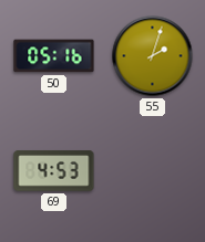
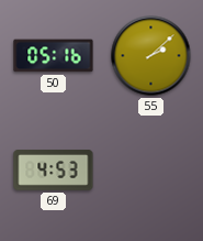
55: 2:03 -> 2:08 (151, 56)
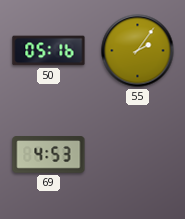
55: 2:08 -> 2:06 (138, 51)
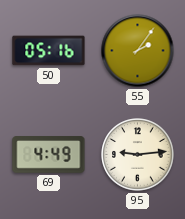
69: 4:53 -> 4:49 (49, 155)
95: none -> 9:14 (138, 155)
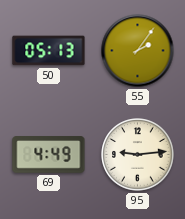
50: 05:16 -> 05:13 (49, 51)
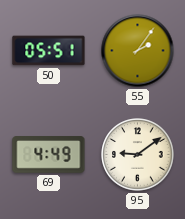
50: 05:13 -> 05:51 (49, 51)
95: 9:14 -> 9:09 (138, 155)
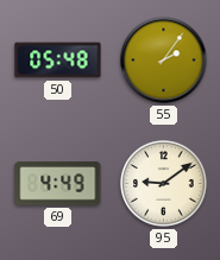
50: 05:51 -> 05:48 (58, 61)
